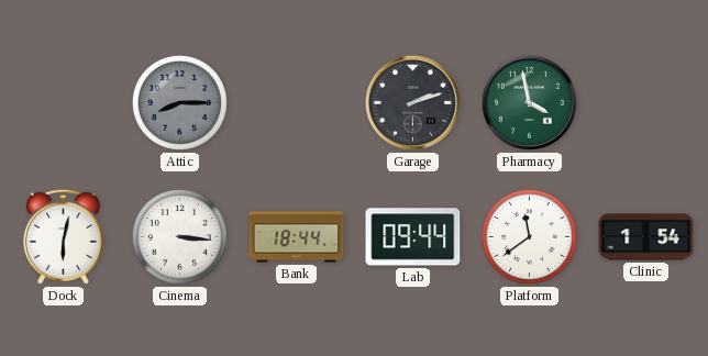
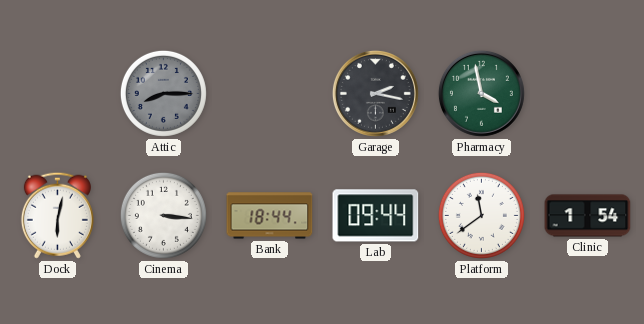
Garage: 2:12 -> 2:17 (375, 93)
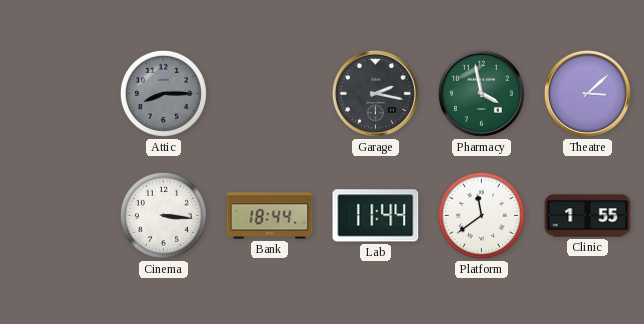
Theatre: none -> 3:08 (587, 93)
Dock: 6:02 -> none (57, 215)
Lab: 09:44 -> 11:44 (376, 216)
Clinic: 1:54 -> 1:55 (588, 216)
